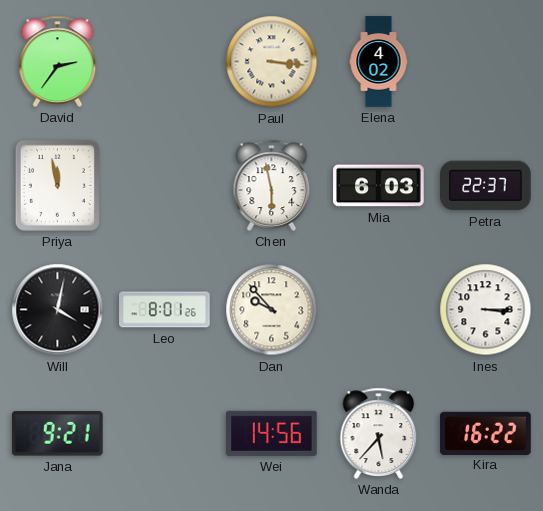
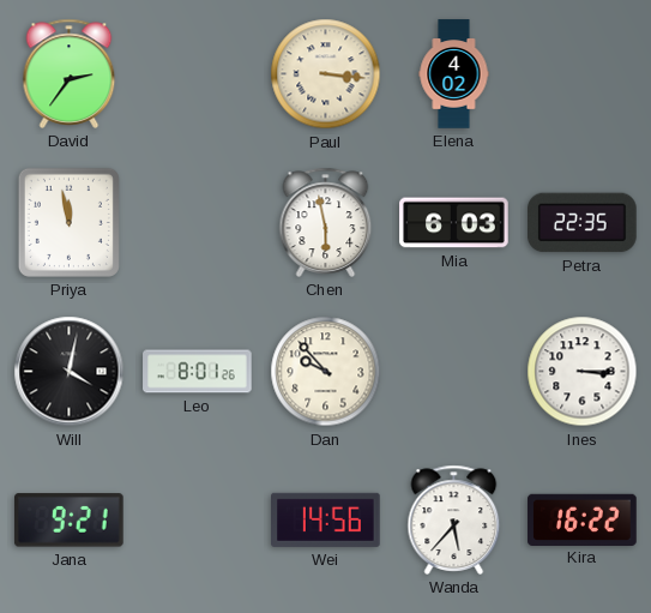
Petra: 22:37 -> 22:35 (583, 223)
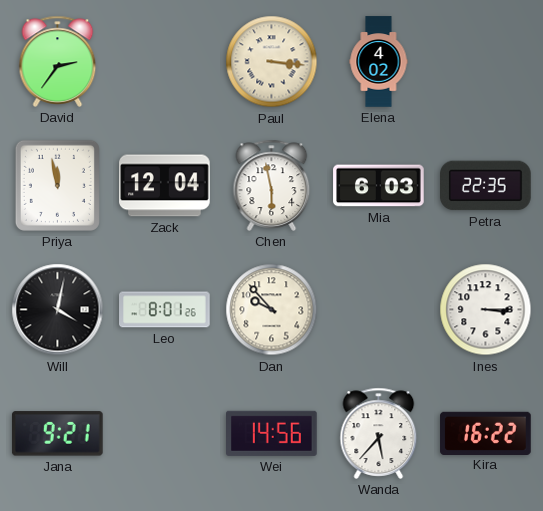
Zack: none -> 12:04 (165, 186)
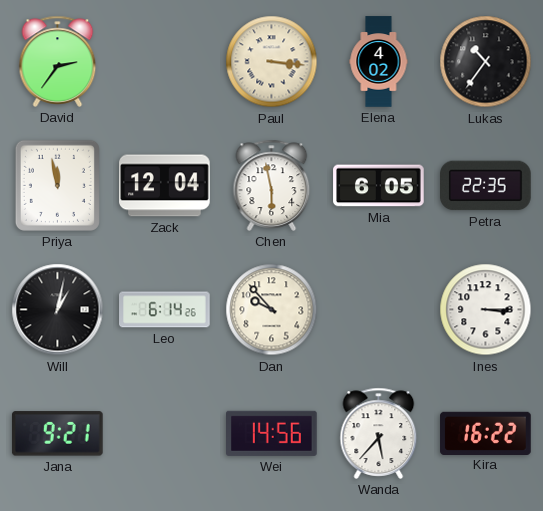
Lukas: none -> 10:36 (486, 62)
Mia: 6:03 -> 6:05 (379, 186)
Will: 4:02 -> 1:02 (58, 310)
Leo: 8:01 -> 6:14 (165, 310)
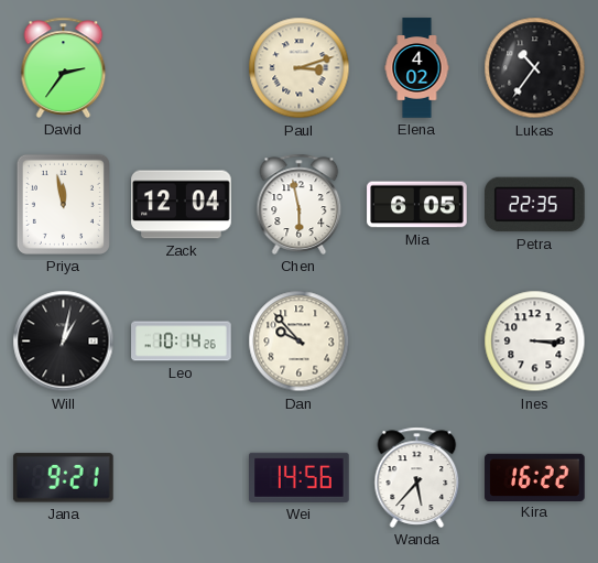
Paul: 3:16 -> 3:12 (300, 68)
Leo: 6:14 -> 10:14 (182, 342)
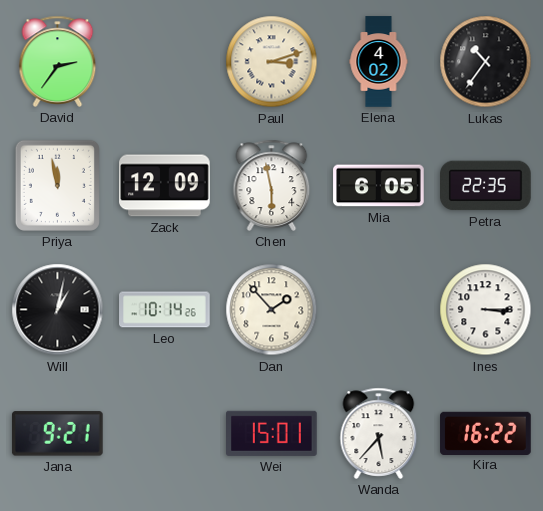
Zack: 12:04 -> 12:09 (165, 186)
Dan: 9:53 -> 1:53 (272, 310)
Wei: 14:56 -> 15:01 (272, 433)
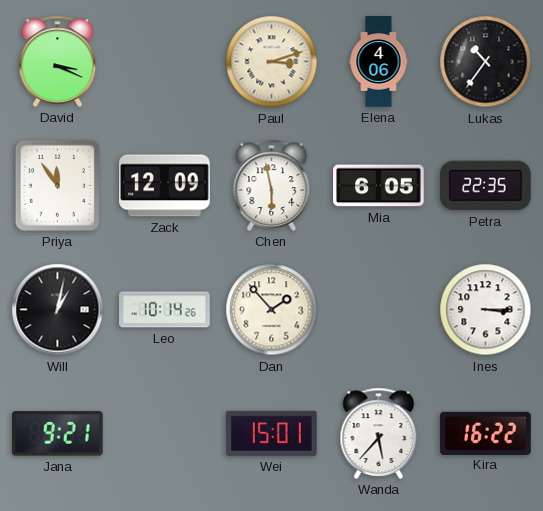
David: 2:36 -> 3:19 (58, 61)
Elena: 4:02 -> 4:06 (379, 62)
Priya: 11:58 -> 11:54 (57, 185)
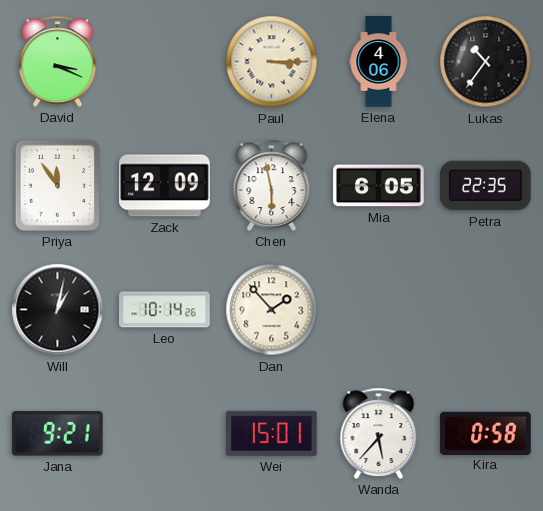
Paul: 3:12 -> 3:15 (272, 62)
Ines: 3:15 -> none (486, 310)
Kira: 16:22 -> 0:58 (486, 433)
